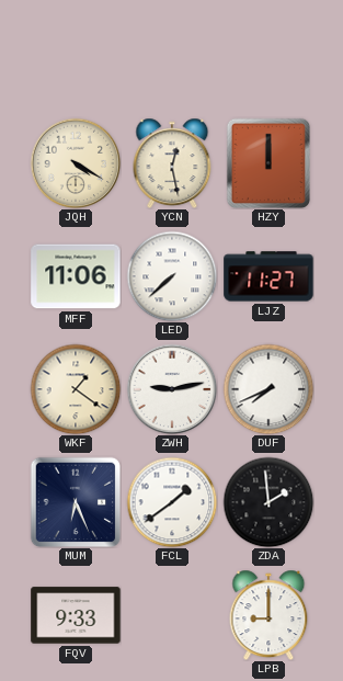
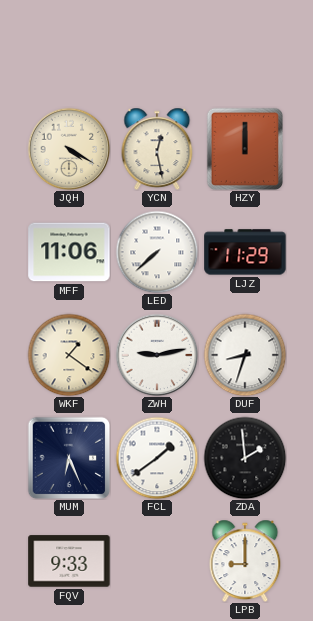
LJZ: 11:27 -> 11:29 (245, 252)
DUF: 7:41 -> 8:33 (245, 355)
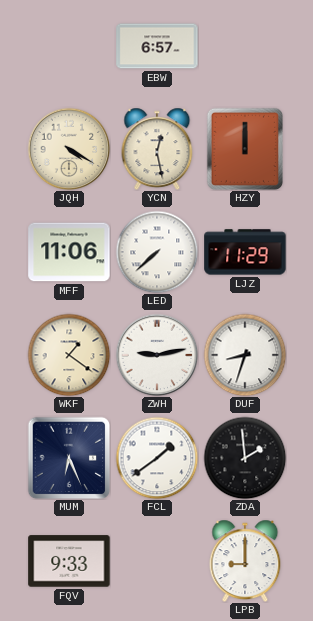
EBW: none -> 6:57 (157, 46)
